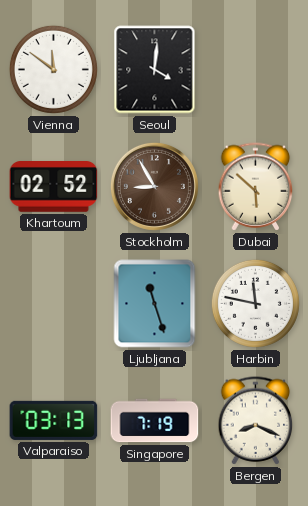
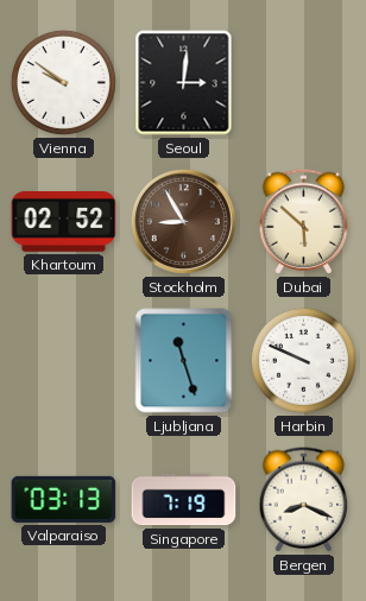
Vienna: 11:51 -> 9:51 (63, 82)
Seoul: 4:01 -> 3:01 (184, 83)
Harbin: 11:47 -> 9:49 (303, 360)
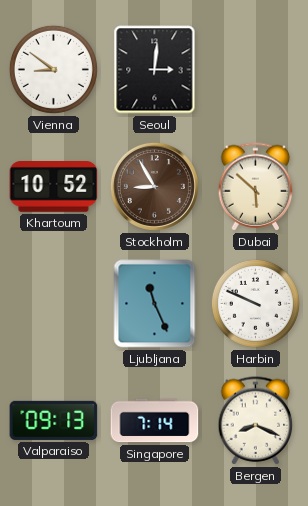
Vienna: 9:51 -> 8:51 (53, 69)
Khartoum: 02:52 -> 10:52 (54, 187)
Ljubljana: 11:27 -> 11:26 (155, 304)
Valparaiso: 03:13 -> 09:13 (54, 420)
Singapore: 7:19 -> 7:14 (155, 421)
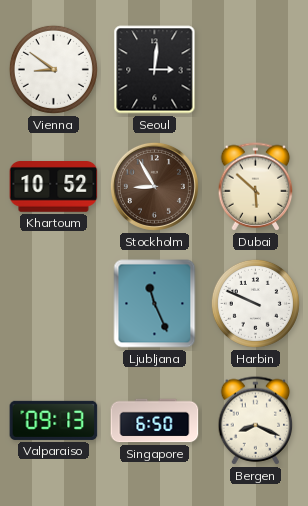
Singapore: 7:14 -> 6:50 (155, 421)
